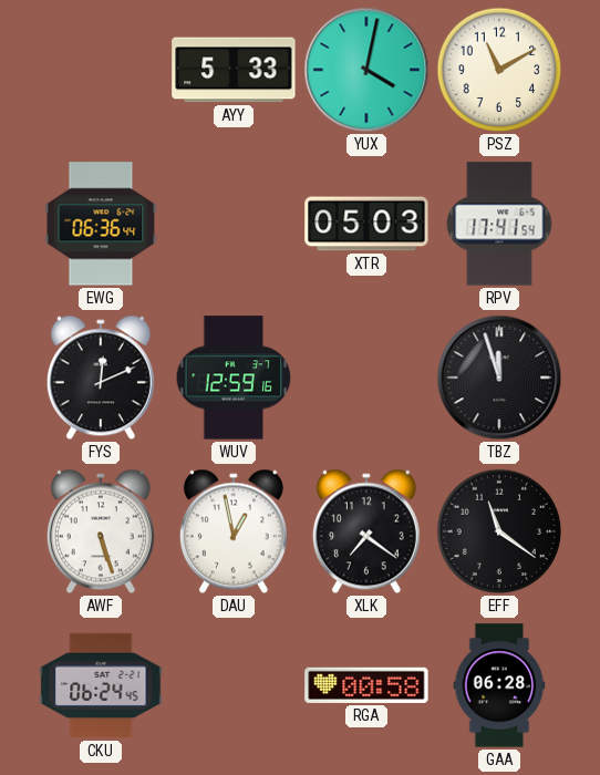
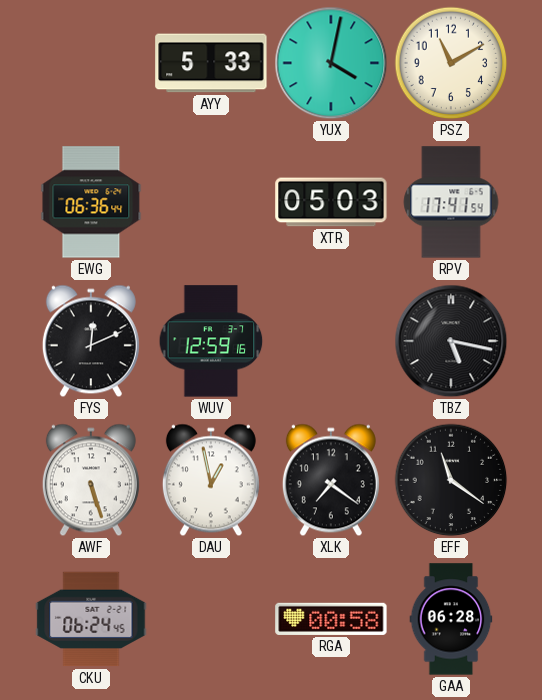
TBZ: 11:57 -> 5:17 (451, 341)
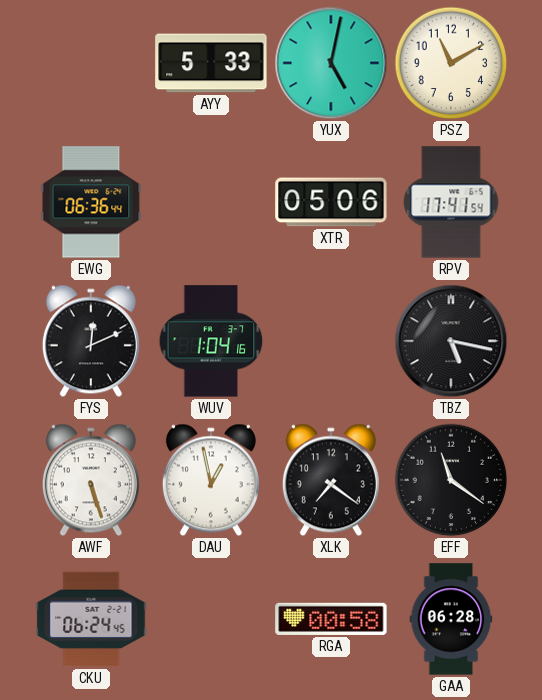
YUX: 4:02 -> 5:02 (331, 63)
XTR: 05:03 -> 05:06 (331, 202)
WUV: 12:59 -> 1:04 (211, 341)
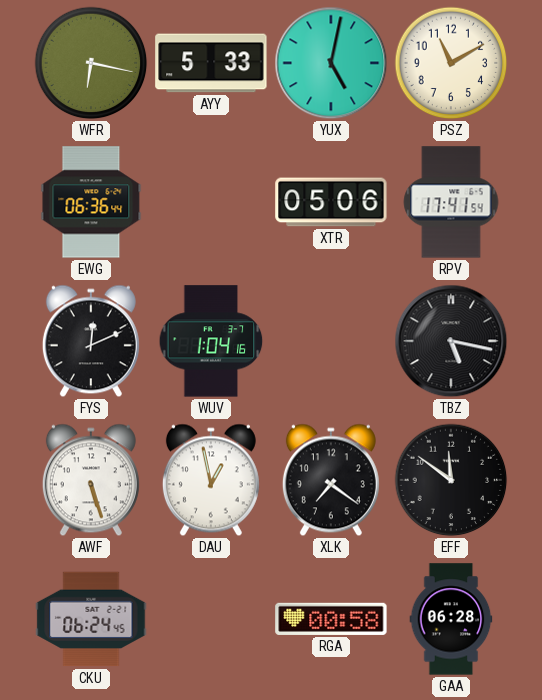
WFR: none -> 6:17 (91, 63)
EFF: 11:21 -> 11:51 (451, 480)
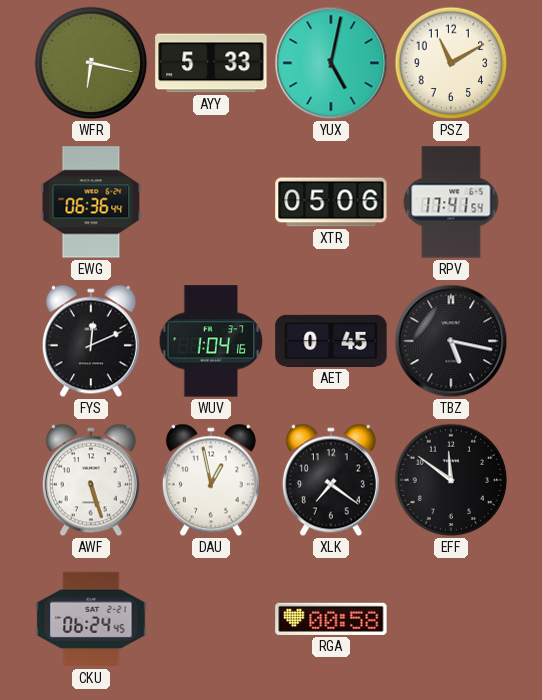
AET: none -> 0:45 (331, 341)
GAA: 06:28 -> none (451, 619)
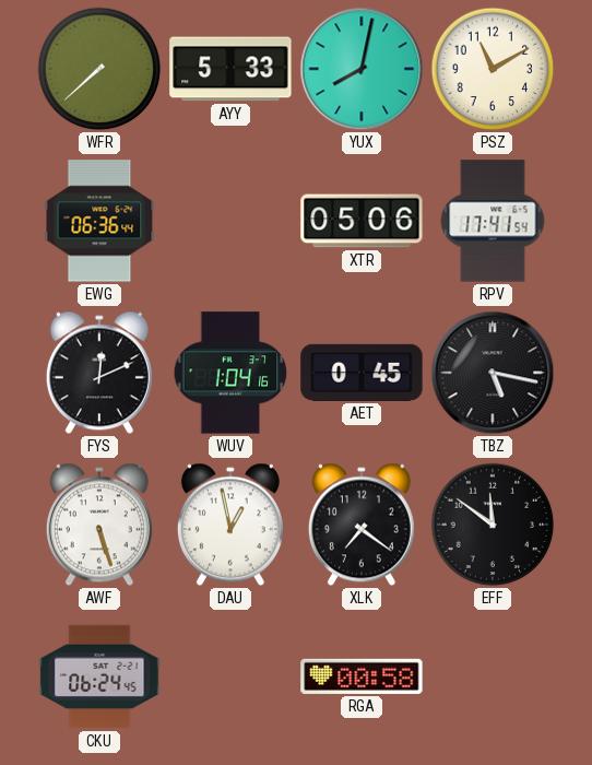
WFR: 6:17 -> 7:38 (99, 69)
YUX: 5:02 -> 8:02 (362, 69)
